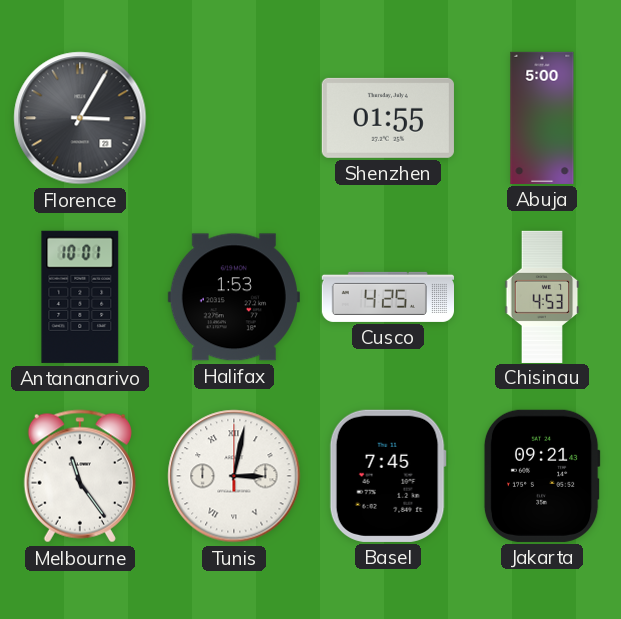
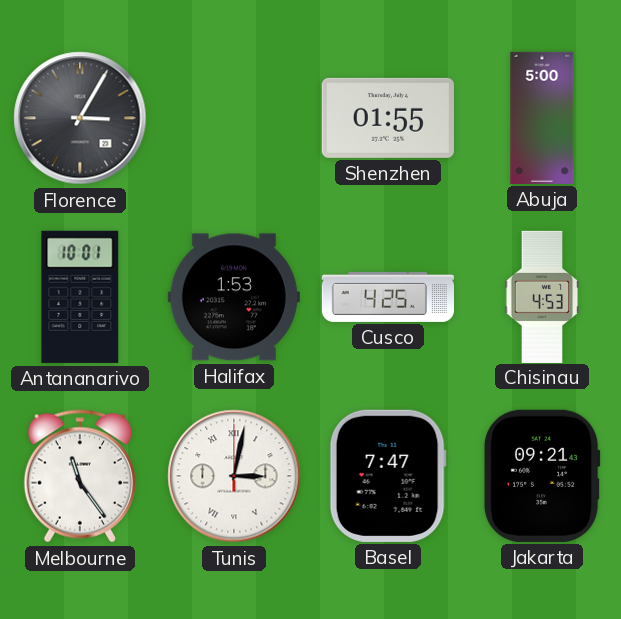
Basel: 7:45 -> 7:47 (388, 476)
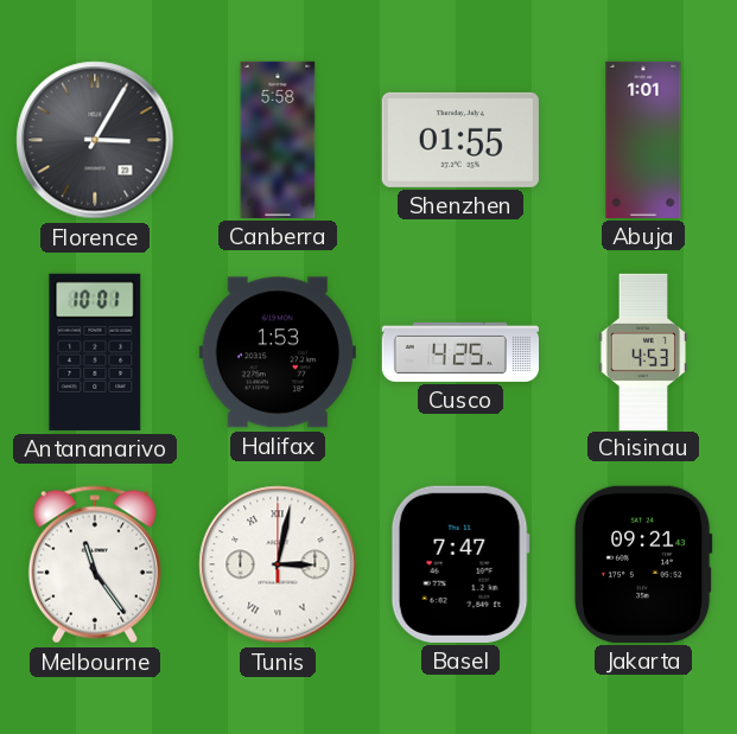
Canberra: none -> 5:58 (278, 140)
Abuja: 5:00 -> 1:01 (643, 140)
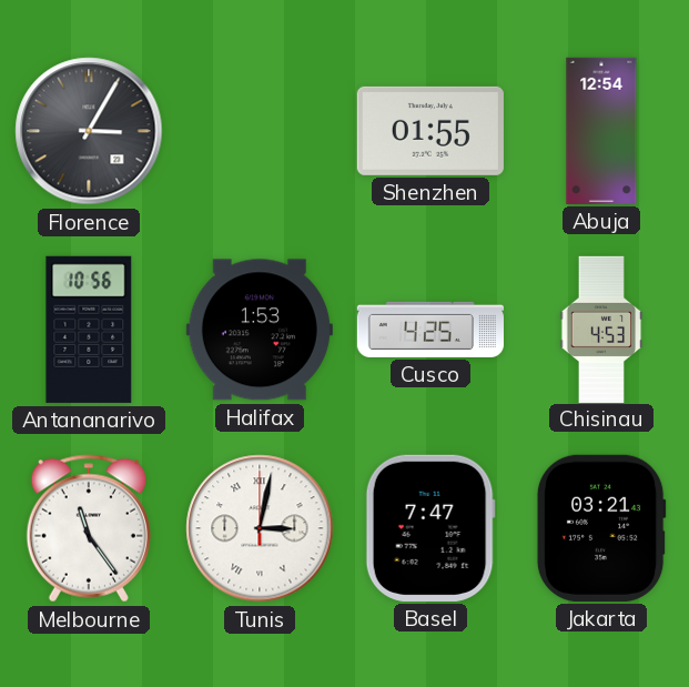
Canberra: 5:58 -> none (278, 140)
Abuja: 1:01 -> 12:54 (601, 131)
Antananarivo: 10:01 -> 10:56 (89, 330)
Jakarta: 09:21 -> 03:21 (601, 528)
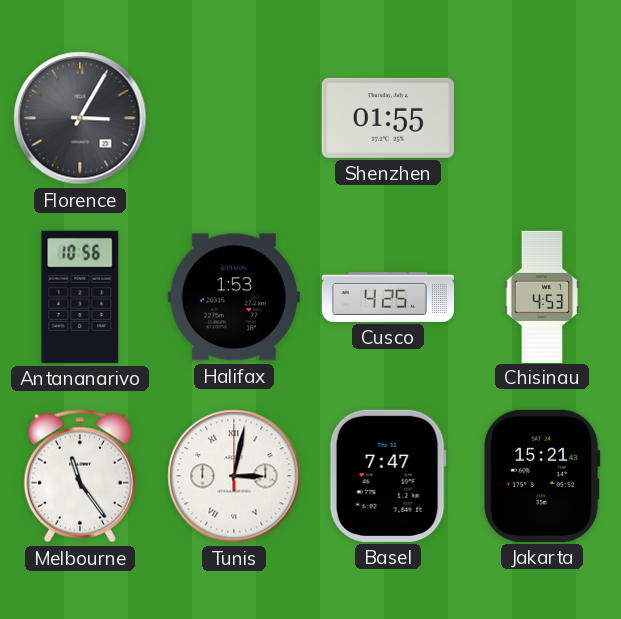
Abuja: 12:54 -> none (601, 131)
Jakarta: 03:21 -> 15:21 (542, 476)
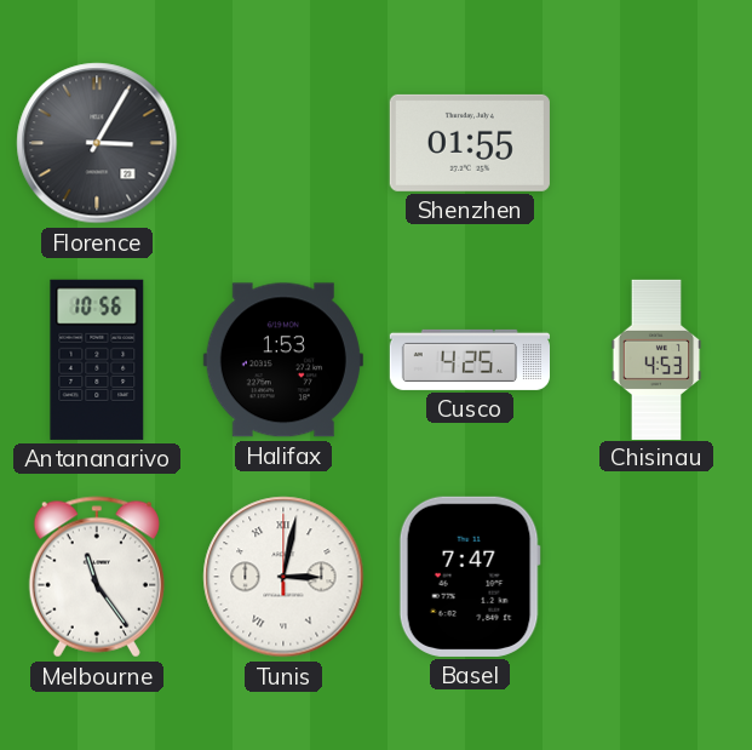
Jakarta: 15:21 -> none (542, 476)
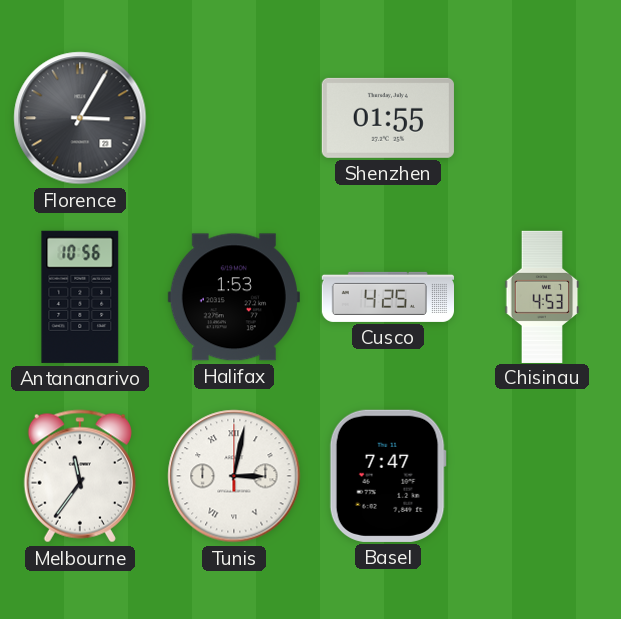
Melbourne: 11:24 -> 11:36 (80, 476)
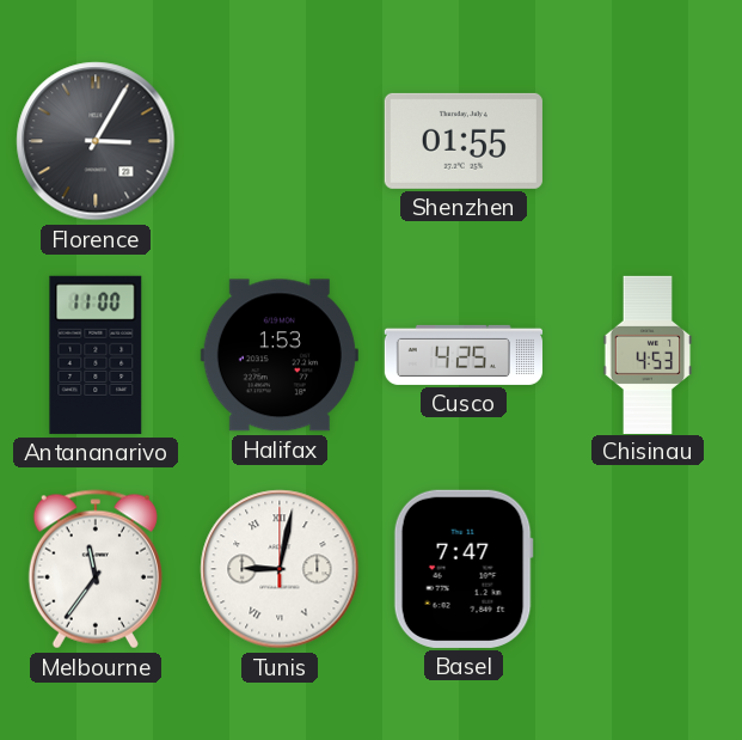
Antananarivo: 10:56 -> 11:00 (96, 355)
Tunis: 3:02 -> 9:02 (280, 569)
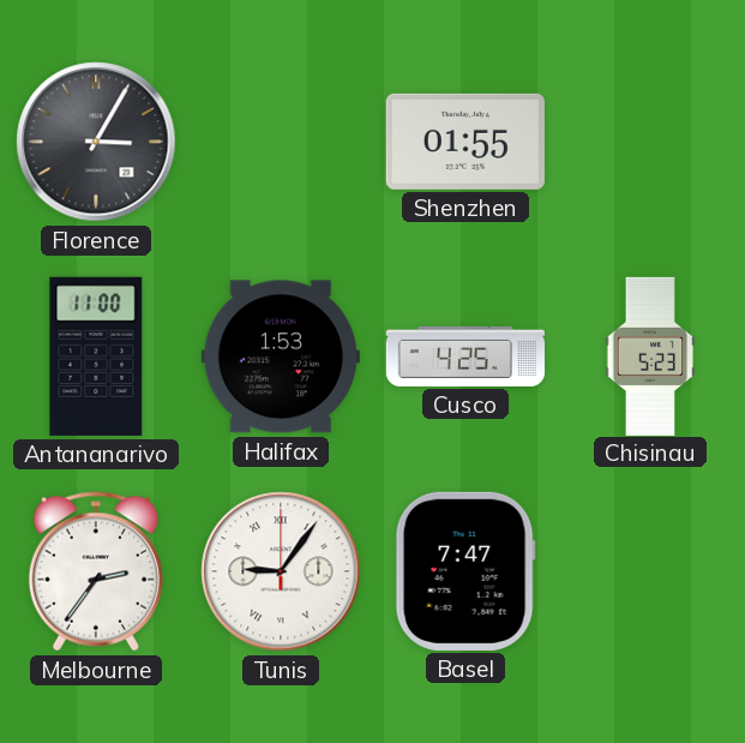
Chisinau: 4:53 -> 5:23 (650, 355)
Melbourne: 11:36 -> 2:36 (96, 571)
Tunis: 9:02 -> 9:06 (281, 571)
